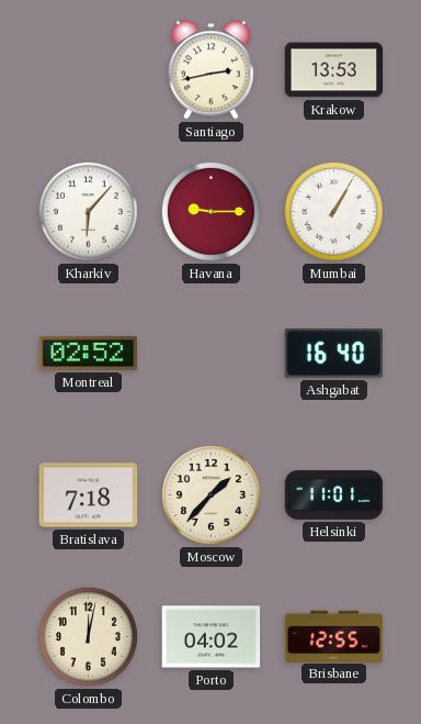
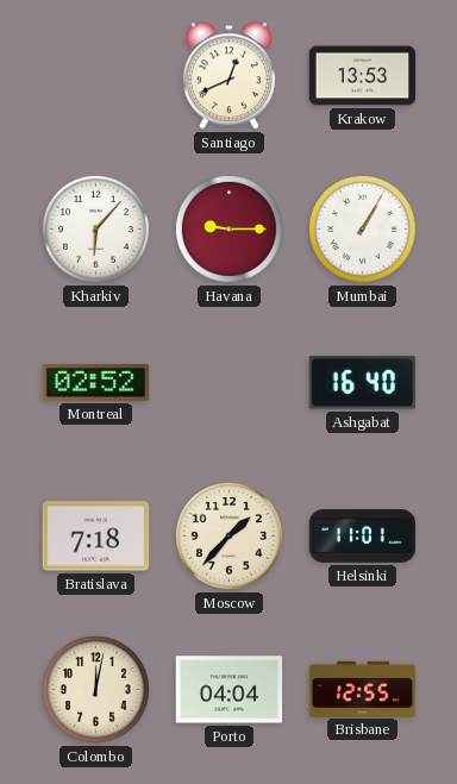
Santiago: 2:43 -> 12:41 (228, 76)
Porto: 04:02 -> 04:04 (230, 690)
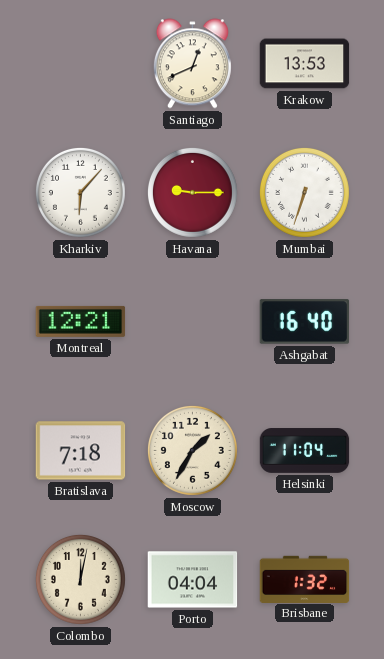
Mumbai: 1:05 -> 6:33 (304, 192)
Montreal: 02:52 -> 12:21 (81, 321)
Moscow: 1:37 -> 1:35 (192, 450)
Helsinki: 11:01 -> 11:04 (305, 451)
Brisbane: 12:55 -> 1:32 (305, 579)
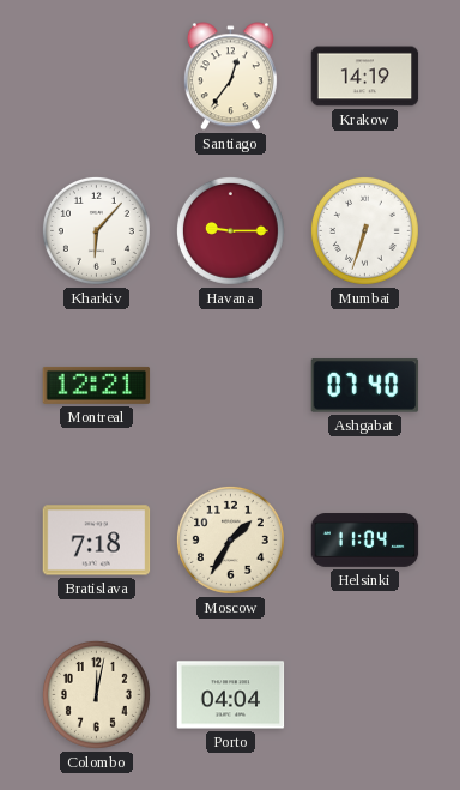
Santiago: 12:41 -> 12:36 (230, 77)
Krakow: 13:53 -> 14:19 (365, 77)
Ashgabat: 16:40 -> 07:40 (365, 386)
Brisbane: 1:32 -> none (305, 579)
